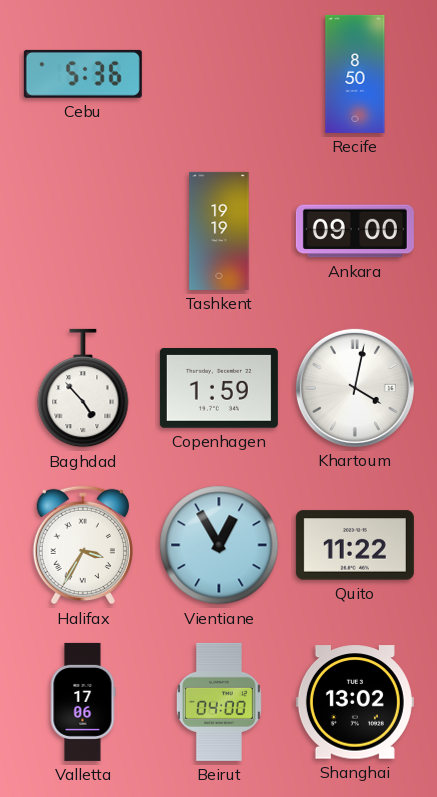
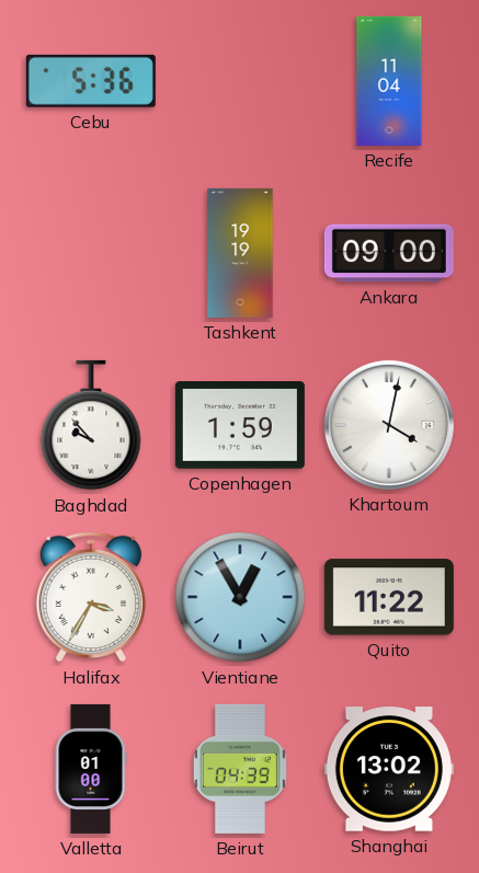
Recife: 8:50 -> 11:04 (389, 81)
Baghdad: 4:53 -> 9:53 (91, 425)
Valletta: 17:06 -> 01:00 (91, 769)
Beirut: 04:00 -> 04:39 (240, 769)
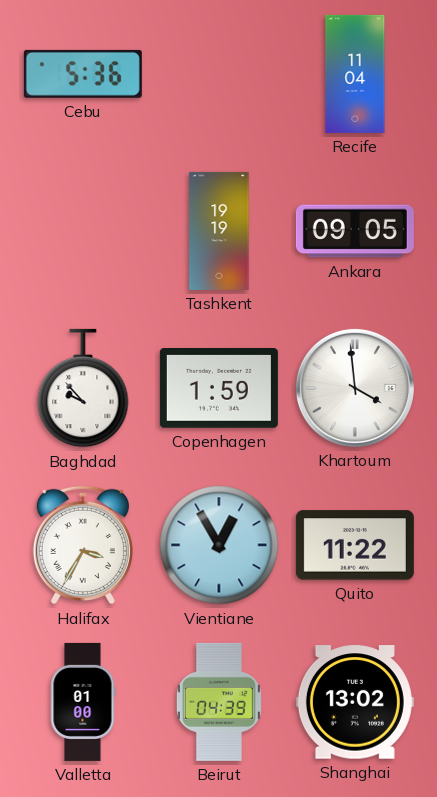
Ankara: 09:00 -> 09:05 (355, 231)
Khartoum: 4:02 -> 3:59 (355, 388)
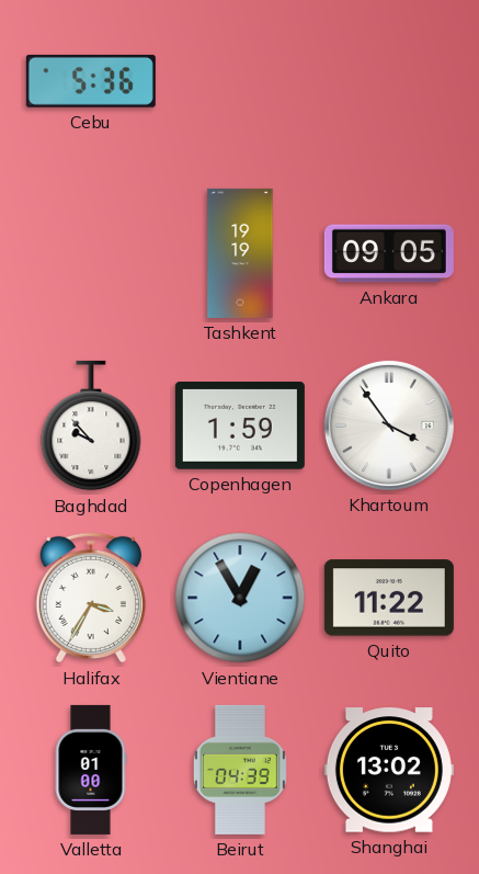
Recife: 11:04 -> none (355, 74)
Khartoum: 3:59 -> 3:54 (389, 425)
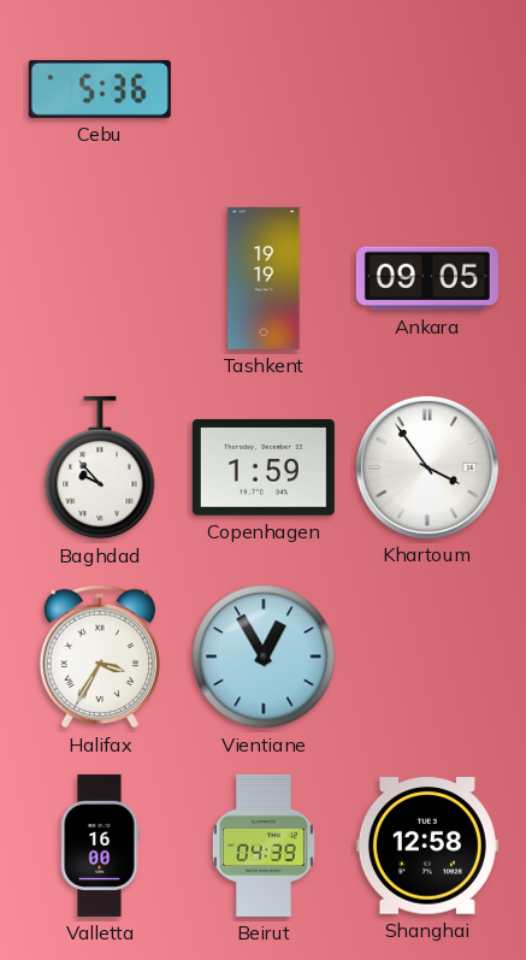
Quito: 11:22 -> none (389, 598)
Valletta: 01:00 -> 16:00 (100, 846)
Shanghai: 13:02 -> 12:58 (427, 846)
